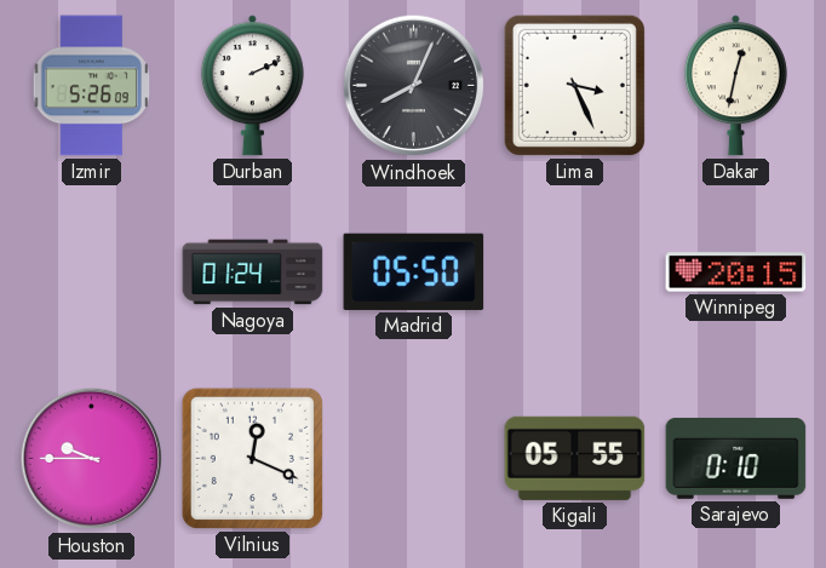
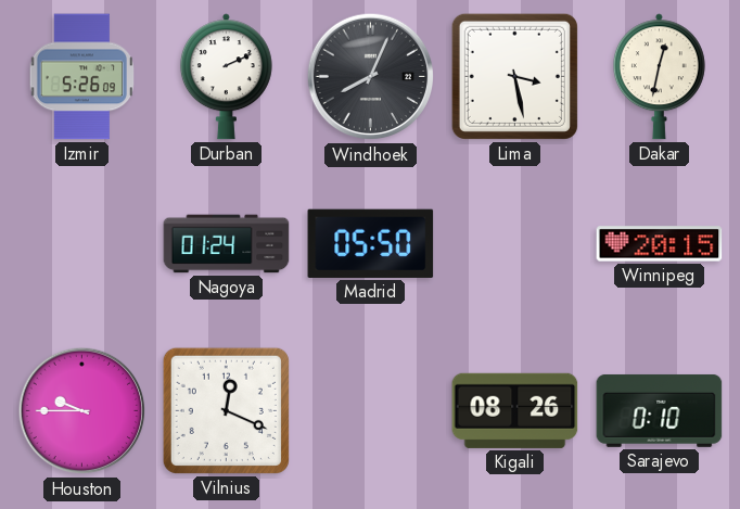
Lima: 3:26 -> 3:28 (514, 76)
Kigali: 05:55 -> 08:26 (515, 410)
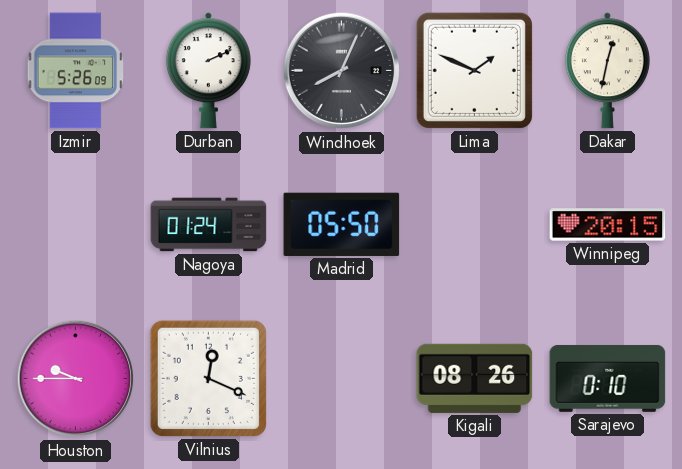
Lima: 3:28 -> 1:49 (474, 70)
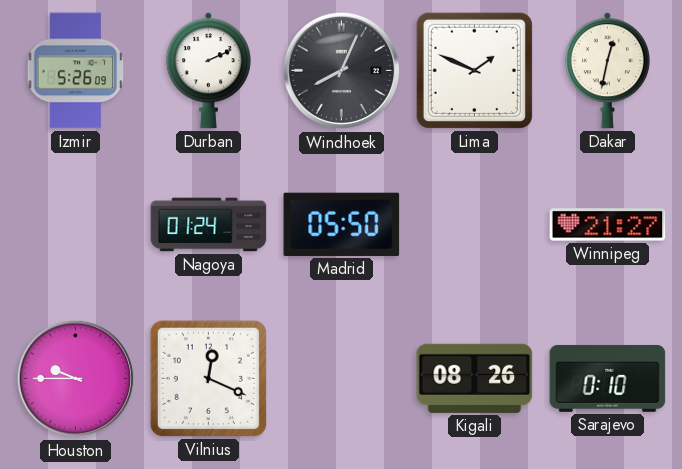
Winnipeg: 20:15 -> 21:27 (608, 225)
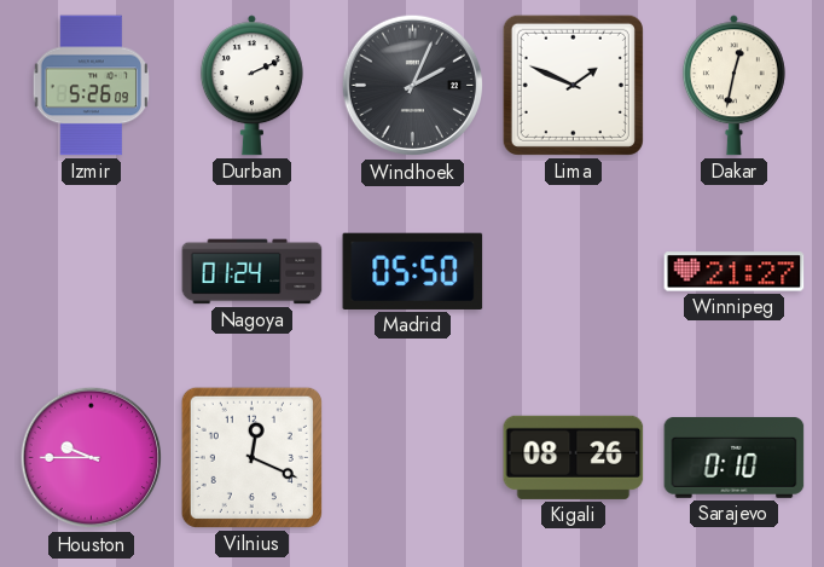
Windhoek: 8:04 -> 2:04 (413, 86)
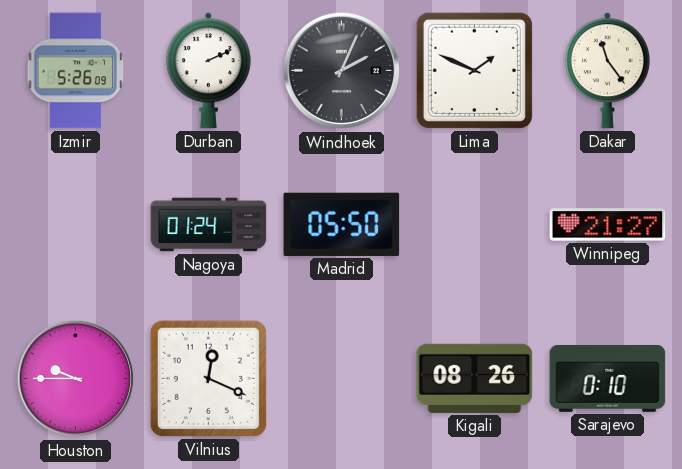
Dakar: 12:32 -> 11:24 (607, 71)
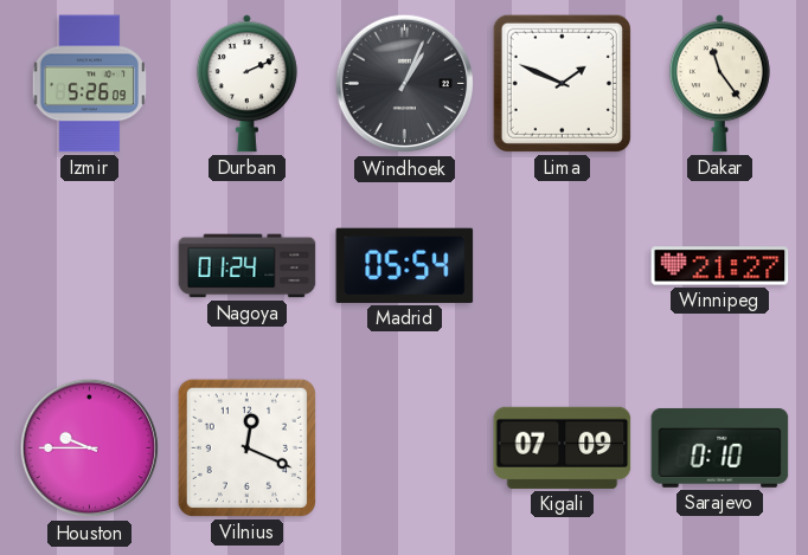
Windhoek: 2:04 -> 1:04 (405, 84)
Madrid: 05:50 -> 05:54 (405, 265)
Kigali: 08:26 -> 07:09 (563, 447)
